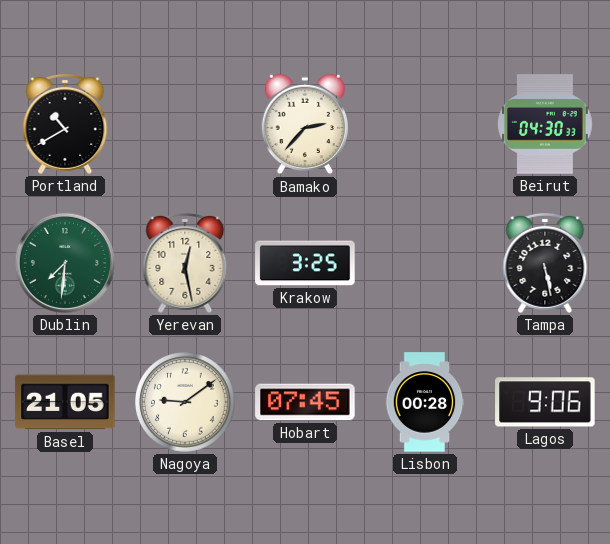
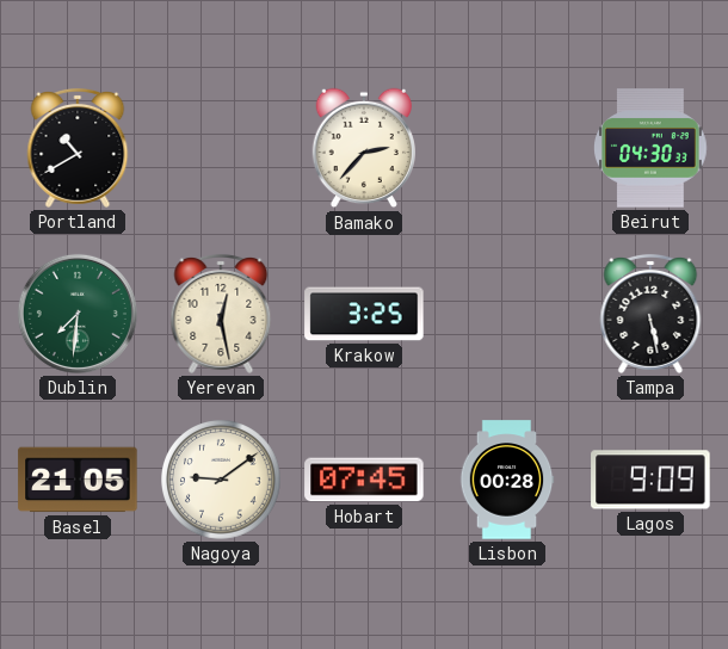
Lagos: 9:06 -> 9:09 (650, 480)
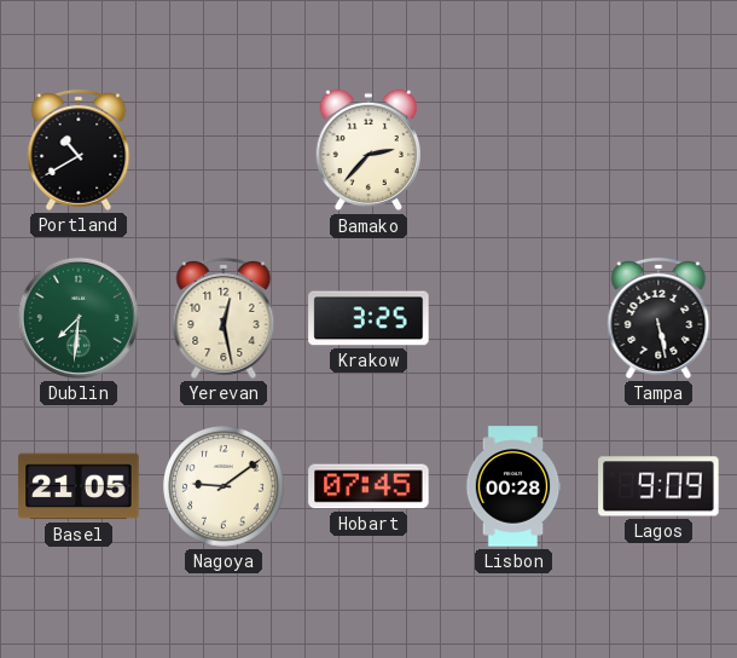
Beirut: 04:30 -> none (650, 148)
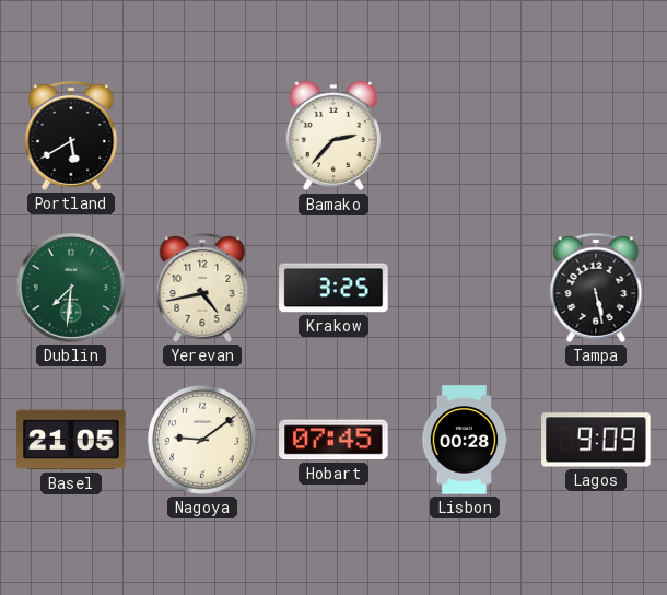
Portland: 10:40 -> 5:40 (71, 136)
Yerevan: 12:28 -> 4:43 (202, 288)
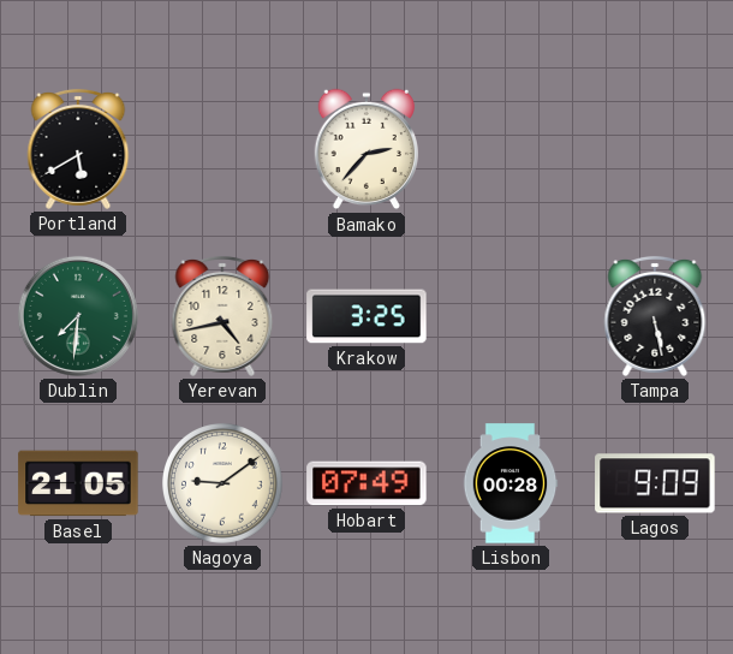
Hobart: 07:45 -> 07:49 (366, 483)
